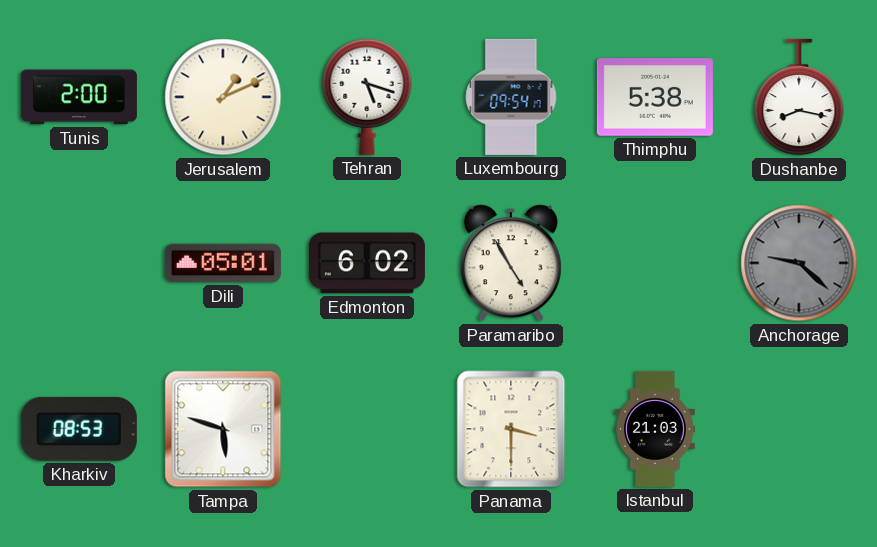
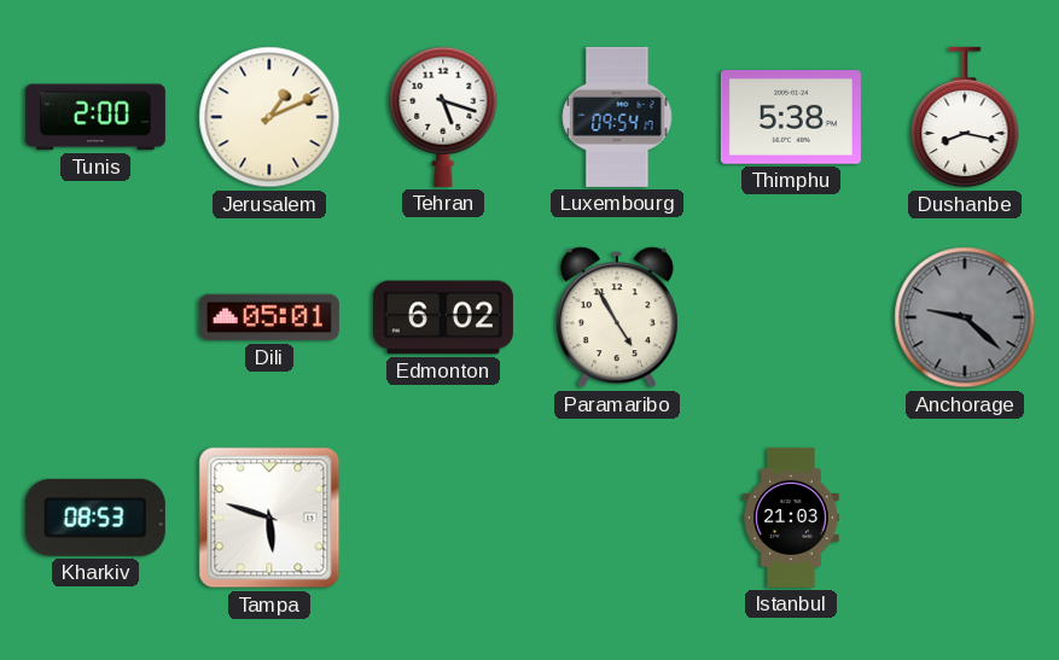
Panama: 3:30 -> none (511, 429)
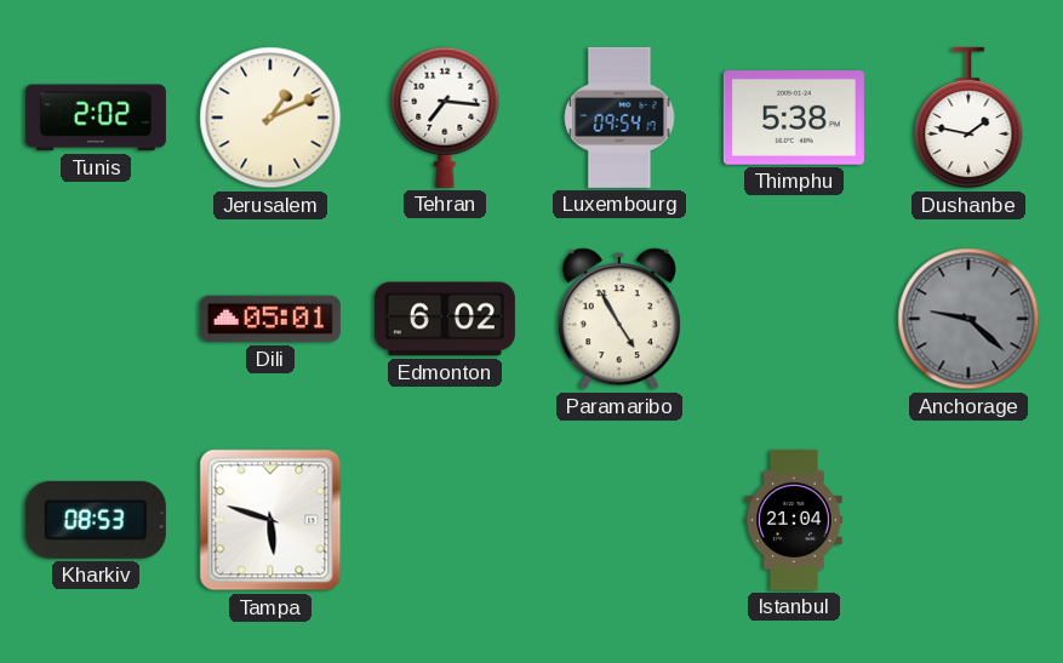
Tunis: 2:00 -> 2:02 (96, 118)
Tehran: 5:18 -> 7:16 (445, 118)
Dushanbe: 8:17 -> 1:47 (968, 118)
Istanbul: 21:03 -> 21:04 (794, 520)
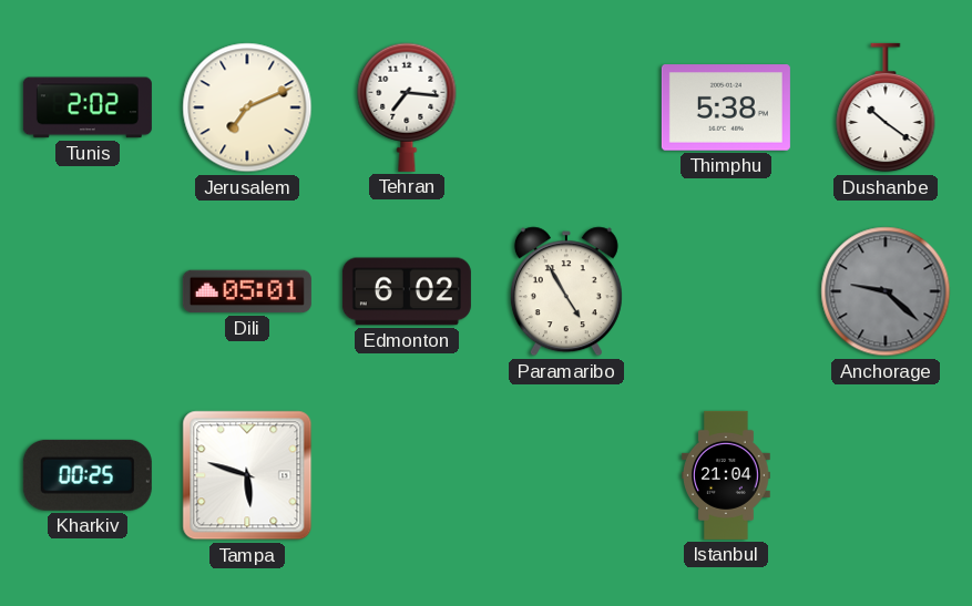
Jerusalem: 1:11 -> 7:11 (247, 107)
Luxembourg: 09:54 -> none (619, 118)
Dushanbe: 1:47 -> 10:21 (886, 107)
Kharkiv: 08:53 -> 00:25 (88, 475)
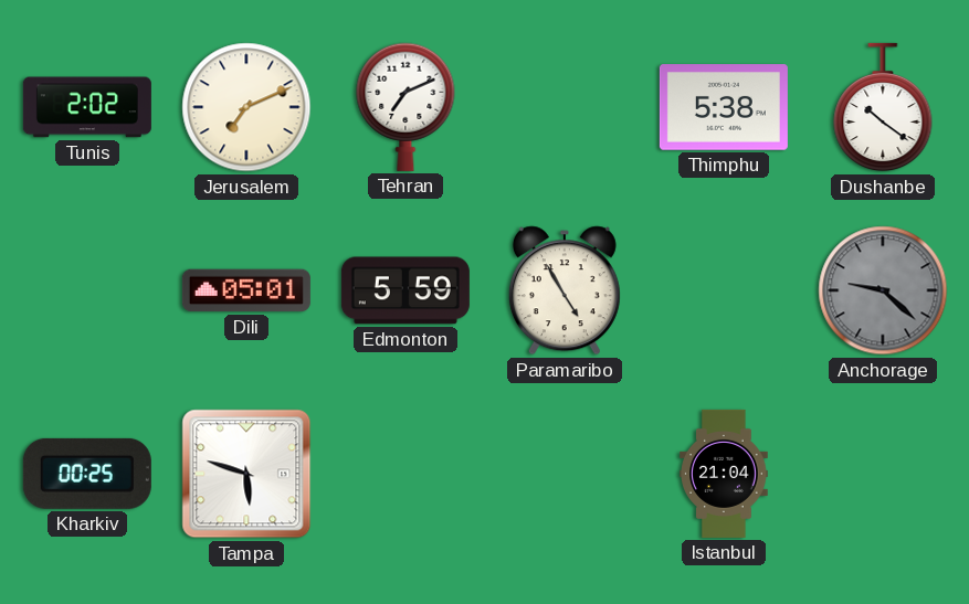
Tehran: 7:16 -> 7:11 (405, 107)
Edmonton: 6:02 -> 5:59 (405, 290)
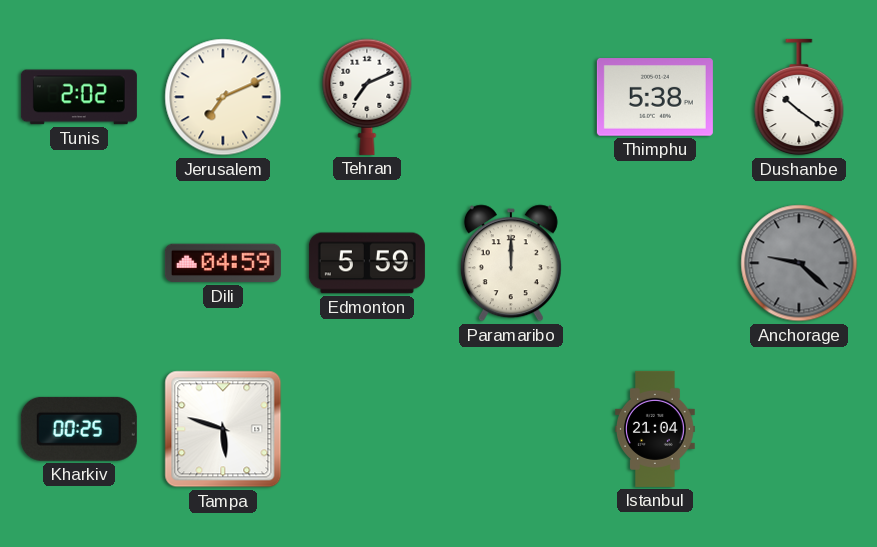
Dili: 05:01 -> 04:59 (223, 263)
Paramaribo: 4:55 -> 12:00 (511, 263)
